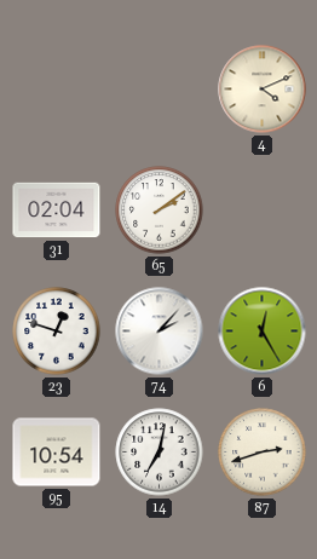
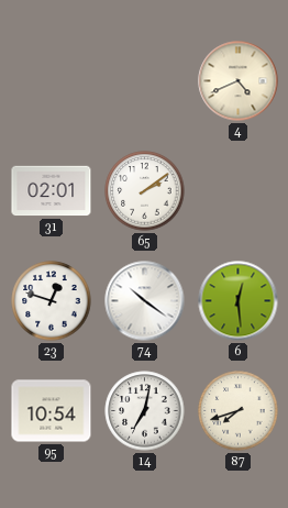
4: 4:11 -> 4:41 (239, 81)
31: 02:04 -> 02:01 (52, 191)
74: 2:07 -> 10:21 (145, 301)
6: 12:25 -> 12:29 (239, 301)
87: 2:42 -> 7:42 (239, 411)
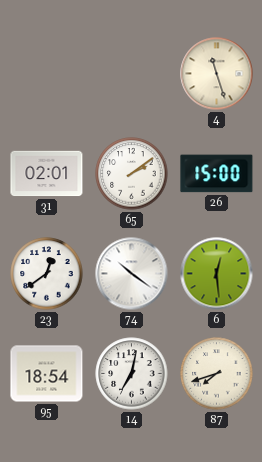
4: 4:41 -> 11:27 (217, 74)
26: none -> 15:00 (217, 174)
23: 12:48 -> 12:39 (47, 274)
95: 10:54 -> 18:54 (47, 374)
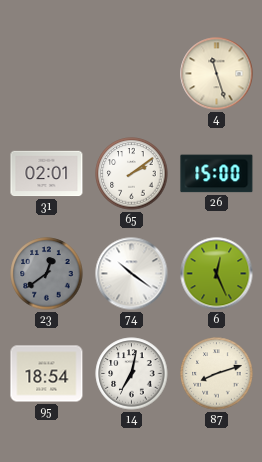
23 dial: white -> grey (47, 274)
6: 12:29 -> 12:26 (217, 274)
87: 7:42 -> 8:12 (217, 374)
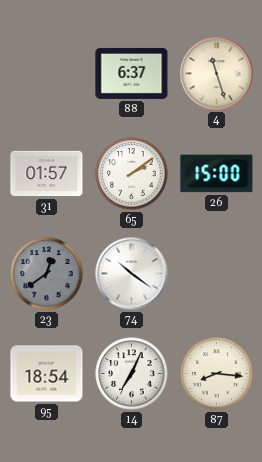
88: none -> 6:37 (132, 73)
31: 02:01 -> 01:57 (47, 174)
6: 12:26 -> none (217, 274)
14: 7:02 -> 7:04 (132, 374)
87: 8:12 -> 8:16 (217, 374)
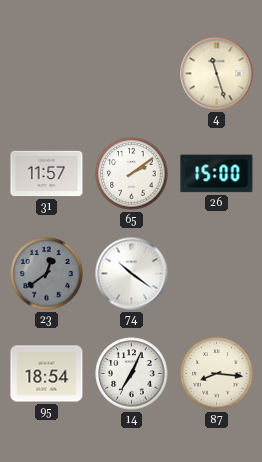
88: 6:37 -> none (132, 73)
31: 01:57 -> 11:57 (47, 174)
